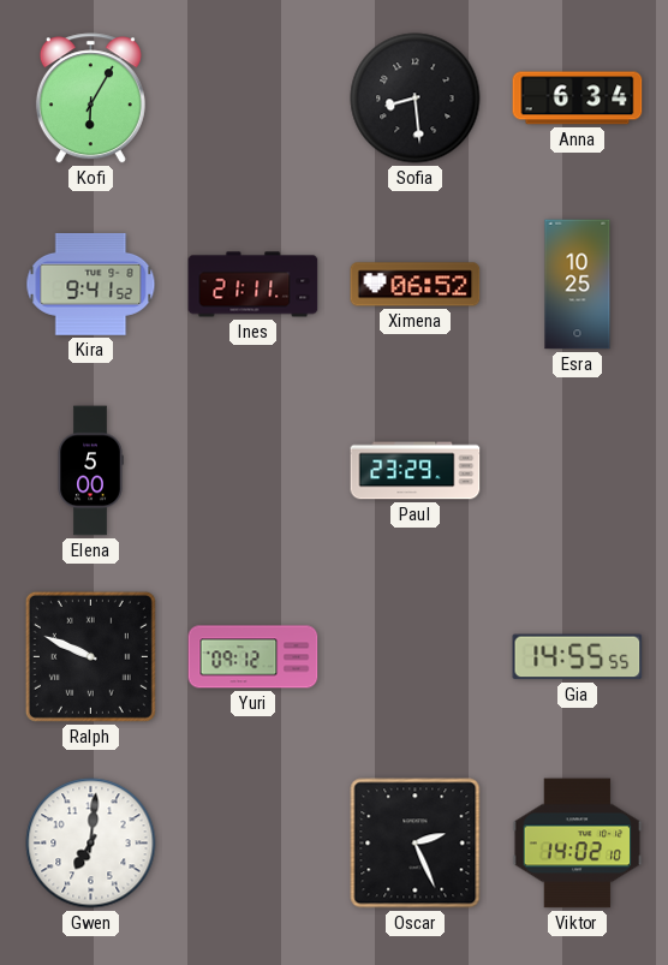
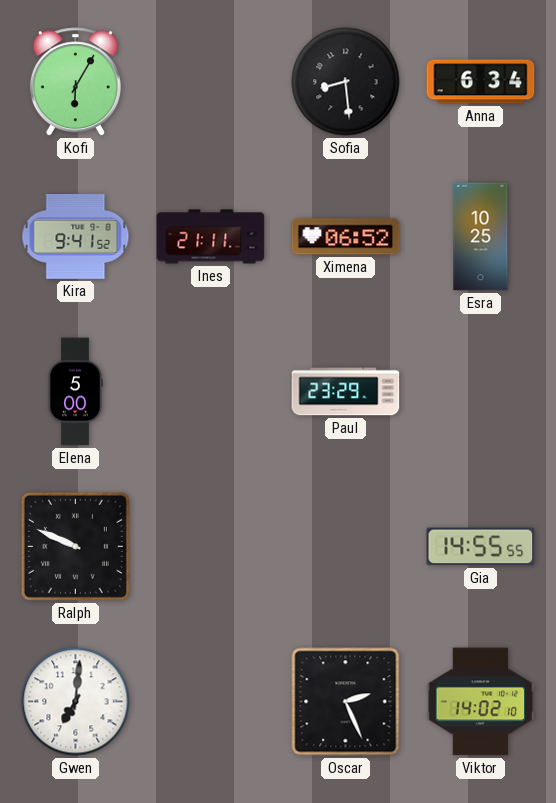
Yuri: 09:12 -> none (254, 657)
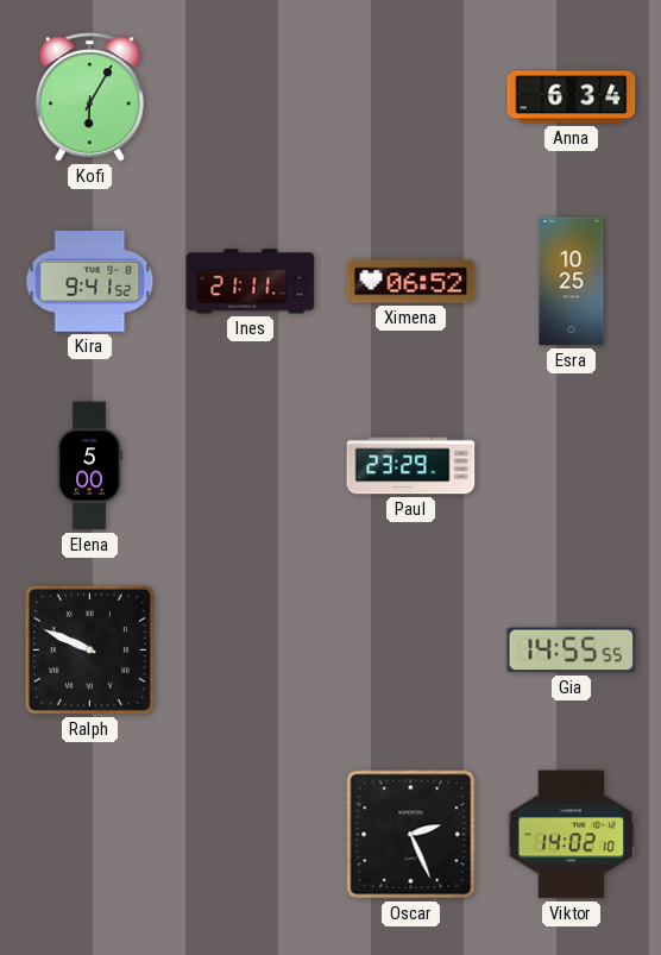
Sofia: 8:29 -> none (346, 82)
Gwen: 7:01 -> none (76, 702)
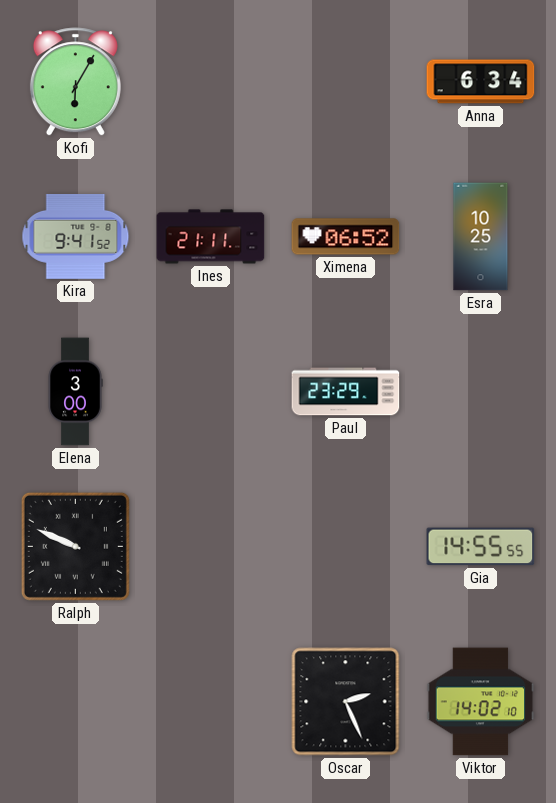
Elena: 5:00 -> 3:00 (75, 392)
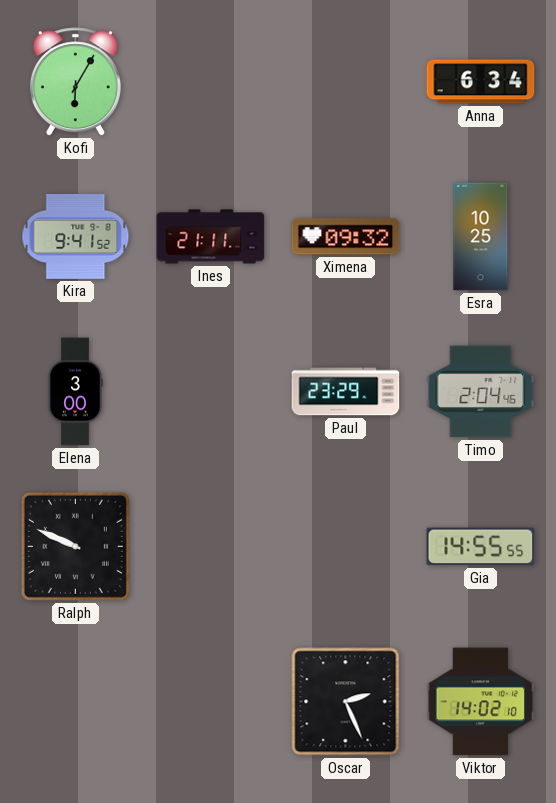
Ximena: 06:52 -> 09:32 (346, 237)
Timo: none -> 2:04 (481, 392)
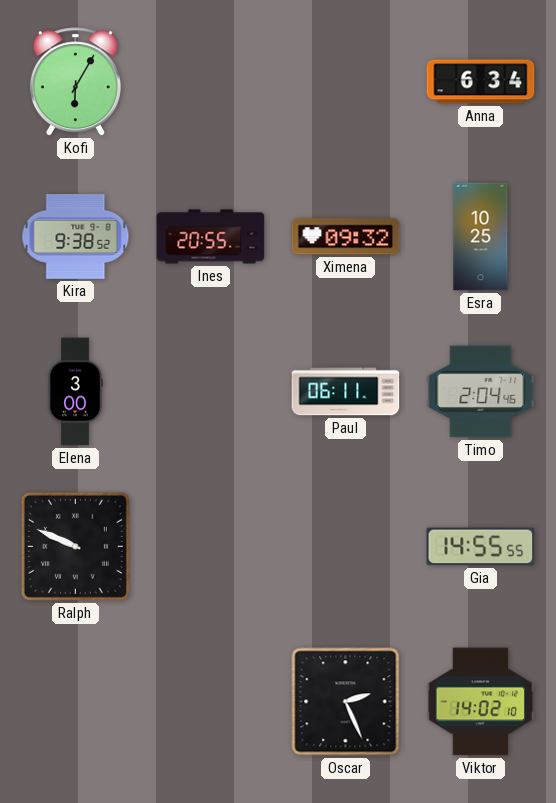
Kira: 9:41 -> 9:38 (76, 236)
Ines: 21:11 -> 20:55 (211, 237)
Paul: 23:29 -> 06:11 (346, 392)
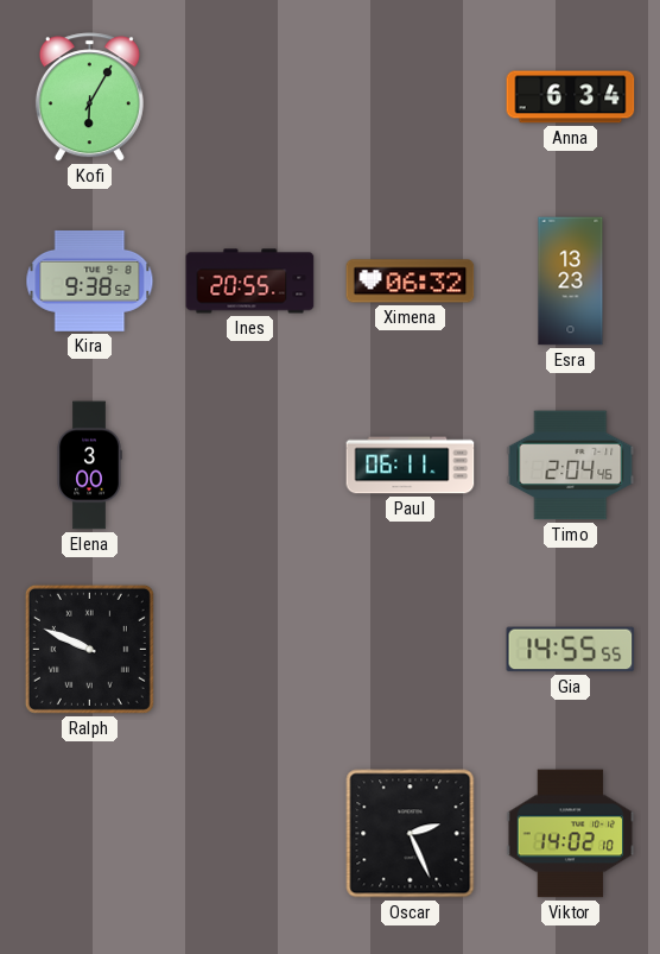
Ximena: 09:32 -> 06:32 (411, 282)
Esra: 10:25 -> 13:23 (571, 282)
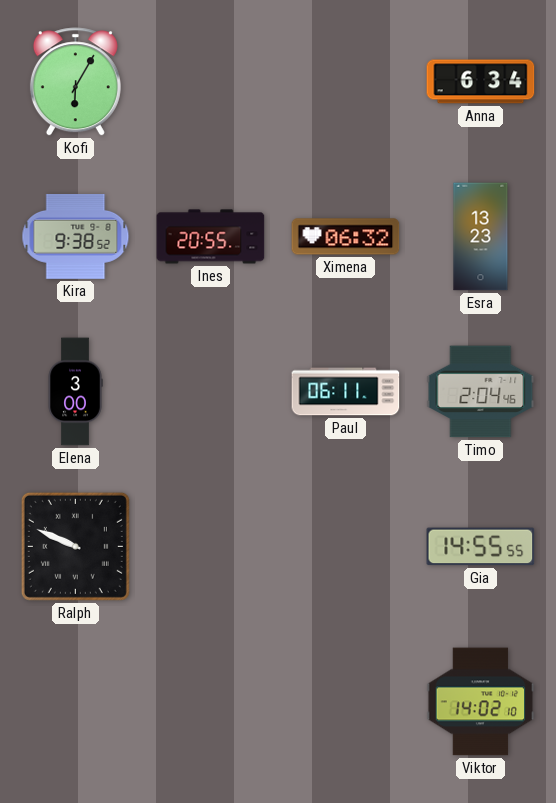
Oscar: 2:26 -> none (411, 834)
